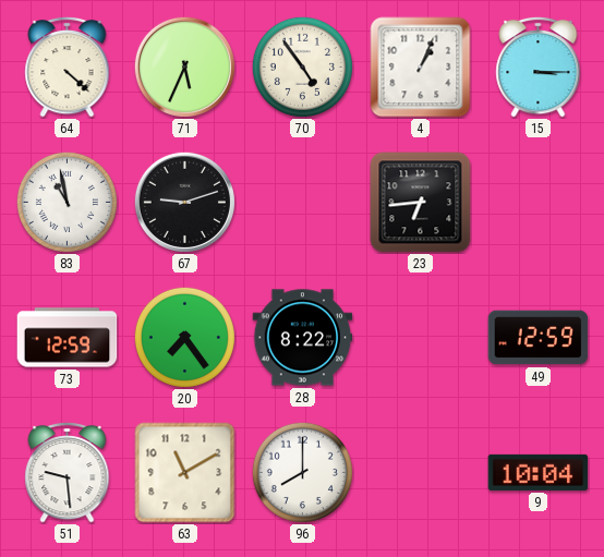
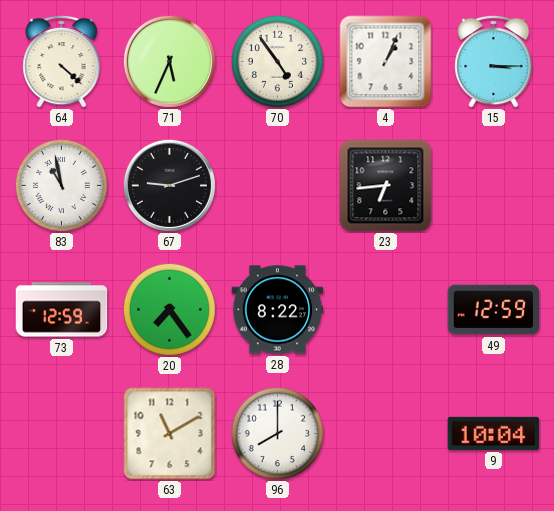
51: 9:29 -> none (68, 472)
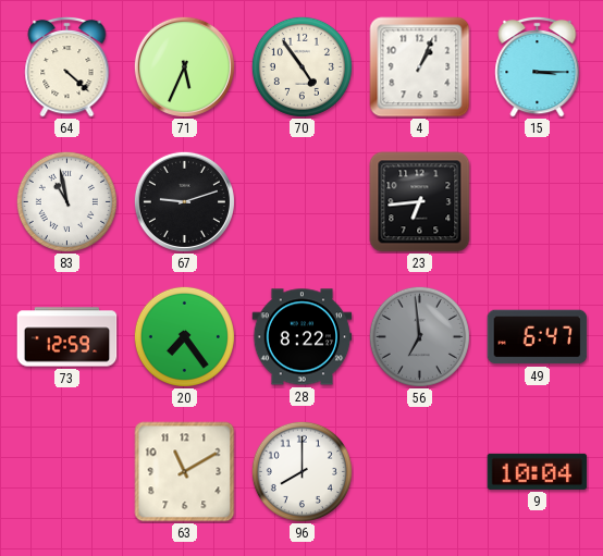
56: none -> 6:59 (419, 336)
49: 12:59 -> 6:47 (538, 337)
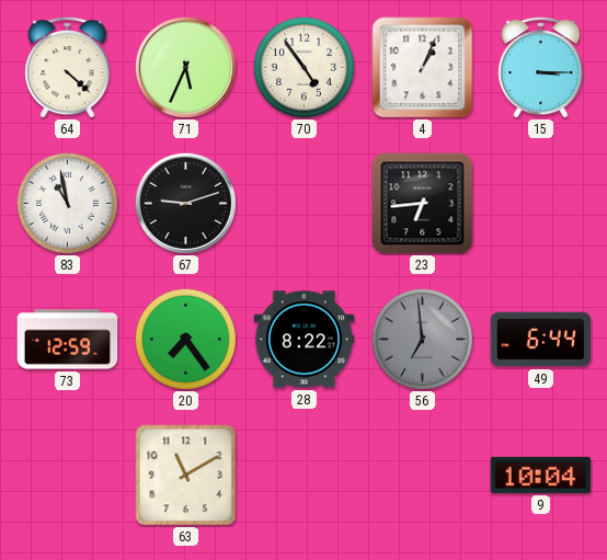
49: 6:47 -> 6:44 (541, 340)
96: 8:00 -> none (301, 471)
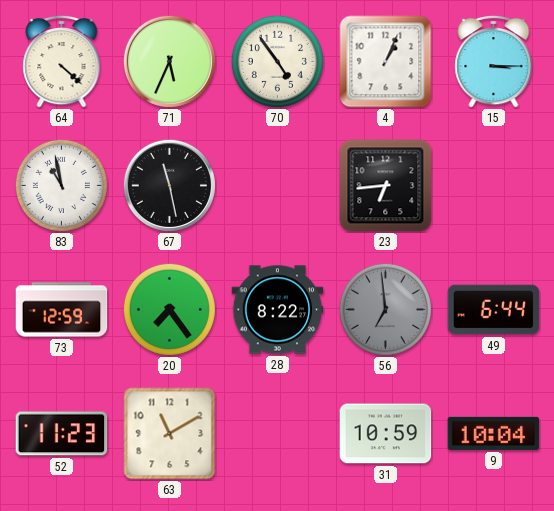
67: 9:12 -> 11:28 (169, 185)
52: none -> 11:23 (62, 434)
31: none -> 10:59 (386, 434)
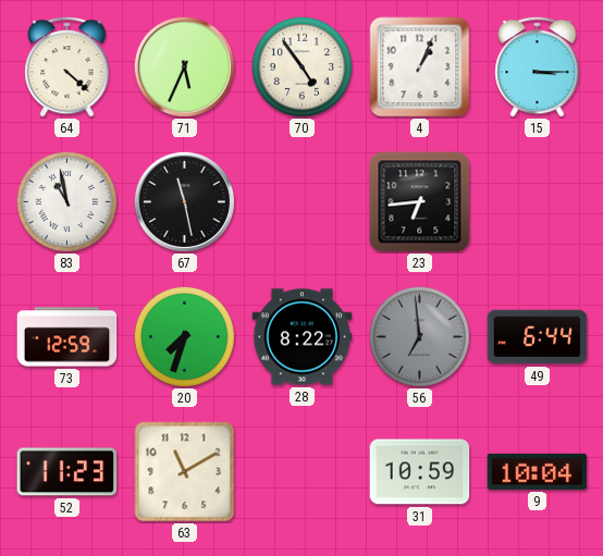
20: 7:24 -> 7:33 (184, 336)
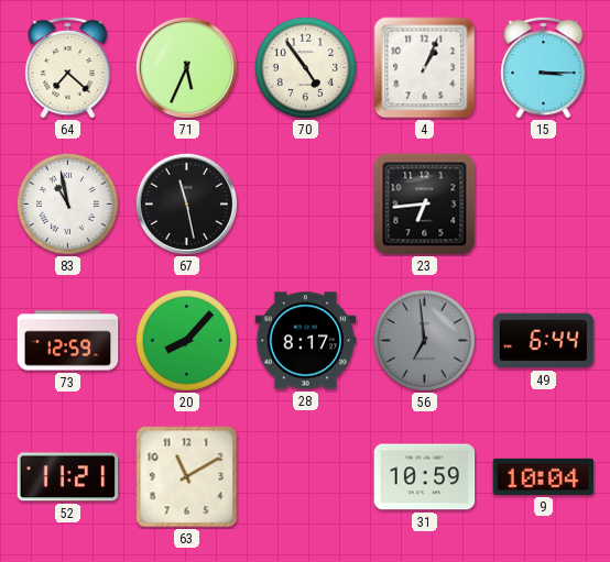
64: 4:22 -> 7:22 (68, 67)
20: 7:33 -> 8:07 (186, 340)
28: 8:22 -> 8:17 (306, 341)
52: 11:23 -> 11:21 (68, 477)
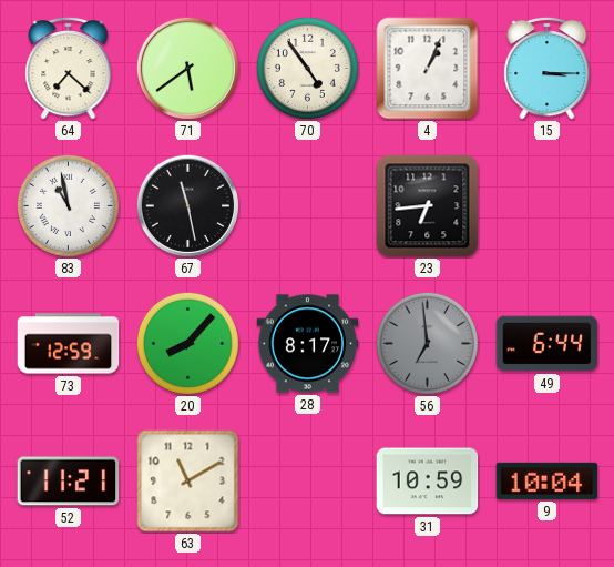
71: 5:34 -> 5:39 (187, 68)
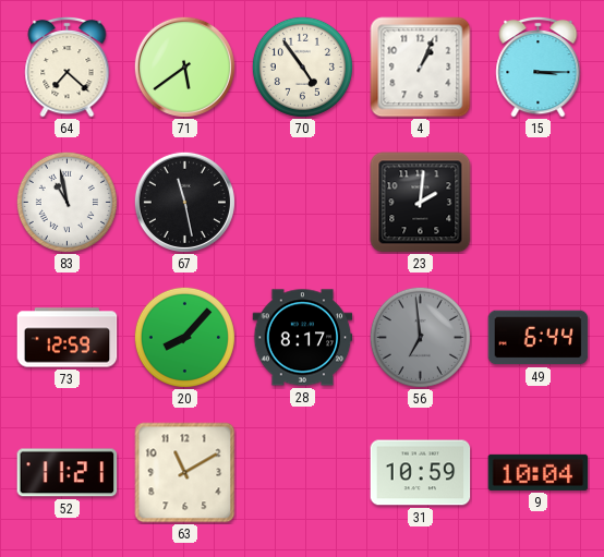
23: 6:44 -> 2:01 (421, 203)
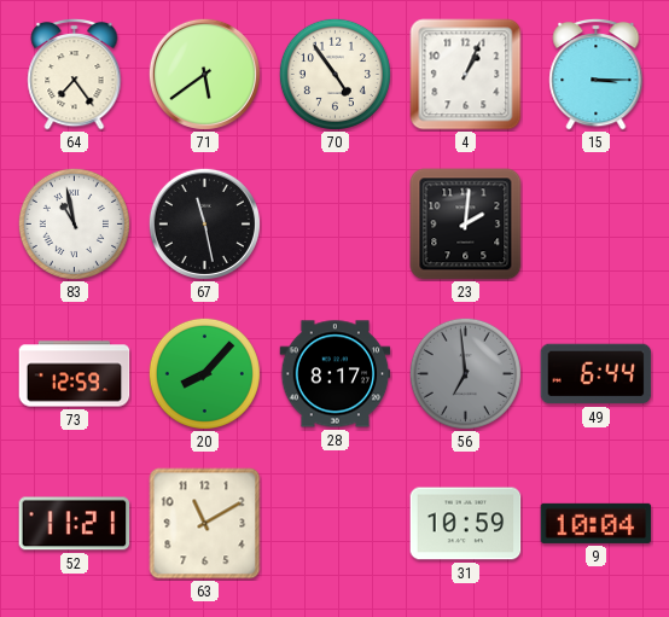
64: 7:22 -> 7:24 (75, 74)
